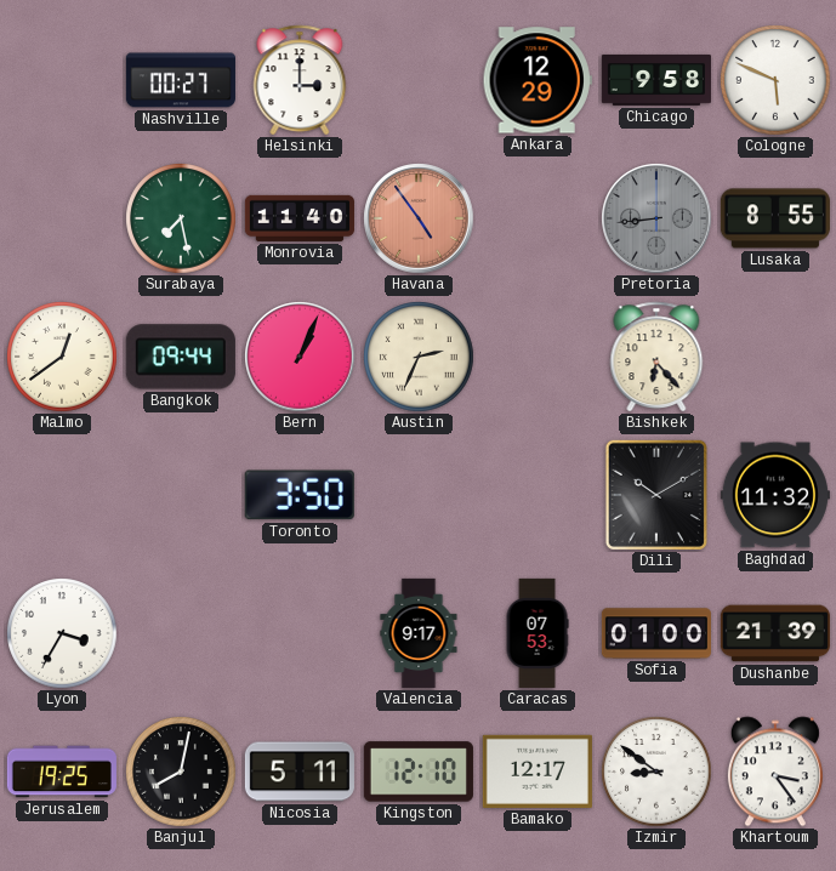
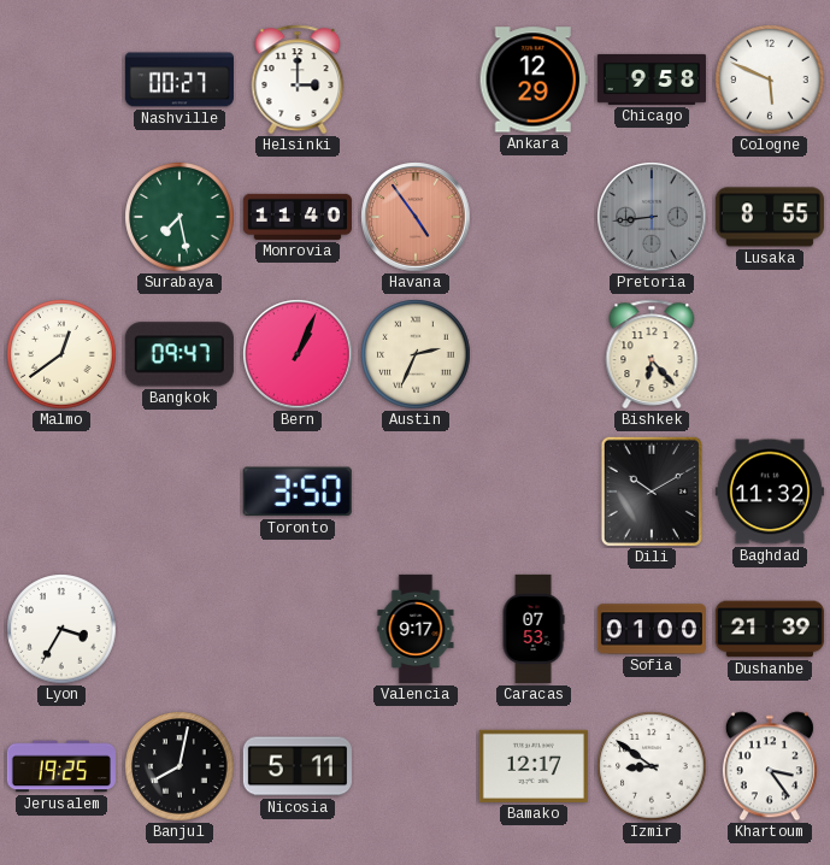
Bangkok: 09:44 -> 09:47 (179, 354)
Kingston: 12:10 -> none (419, 772)
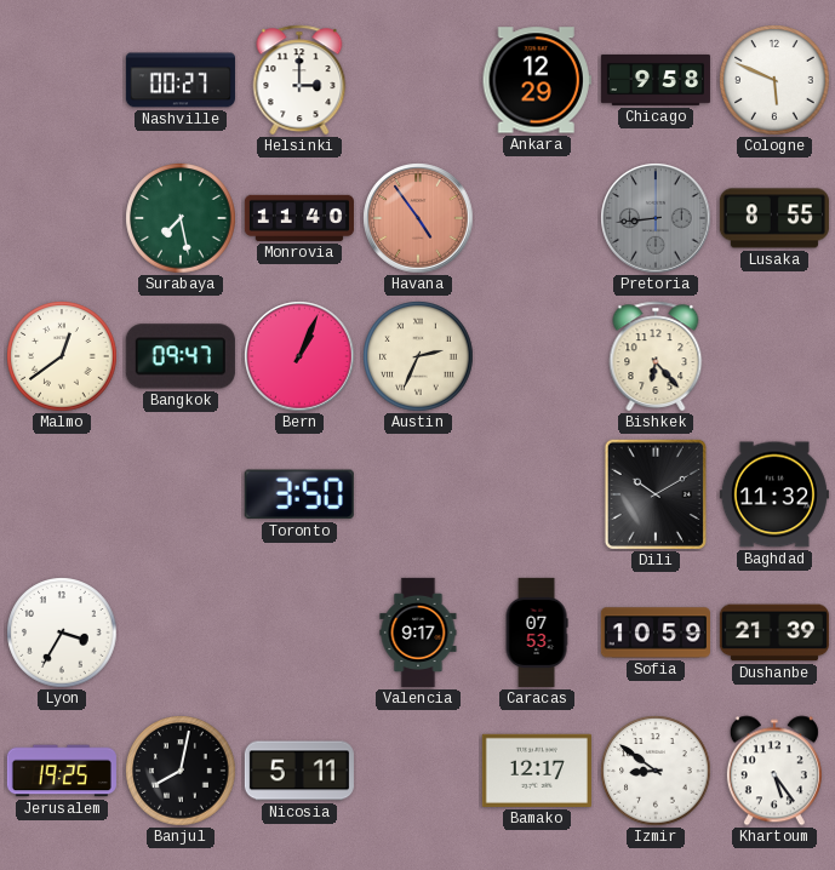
Sofia: 01:00 -> 10:59 (656, 633)
Khartoum: 3:24 -> 5:24 (774, 771)
